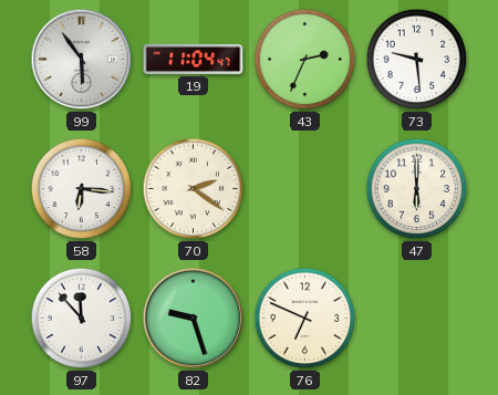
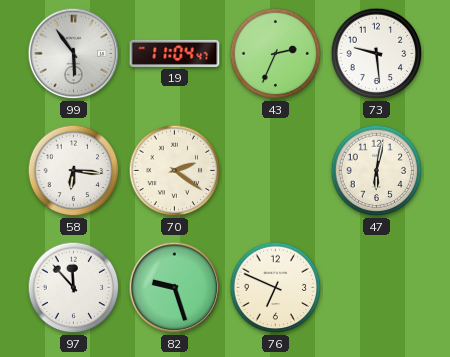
47: 6:00 -> 6:02 (377, 171)
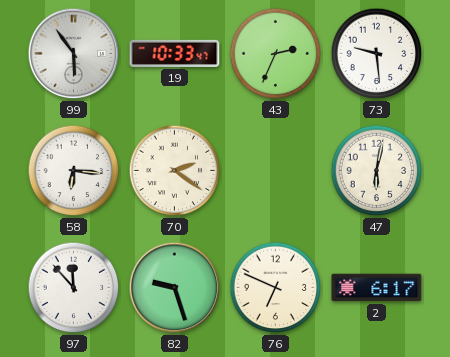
19: 11:04 -> 10:33 (175, 53)
2: none -> 6:17 (377, 288)
